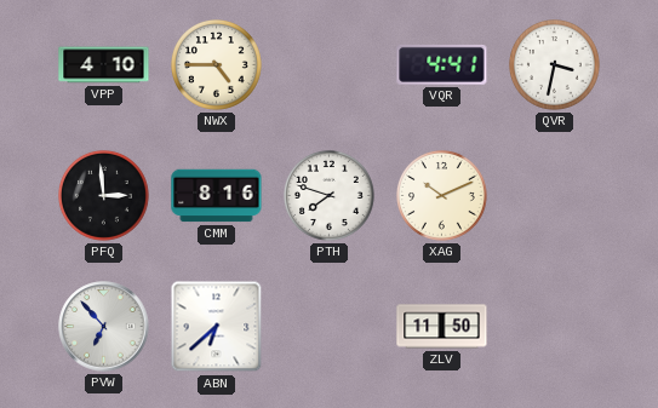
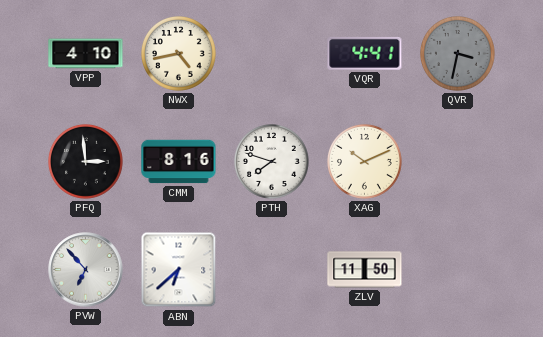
NWX: 4:45 -> 4:43 (179, 54)
QVR dial: white -> grey (458, 54)
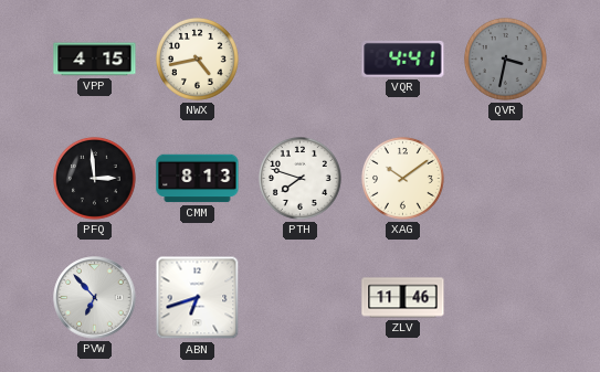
VPP: 4:10 -> 4:15 (95, 60)
CMM: 8:16 -> 8:13 (198, 179)
XAG: 10:11 -> 10:09 (403, 179)
ABN: 6:38 -> 6:42 (198, 298)
ZLV: 11:50 -> 11:46 (403, 298)
